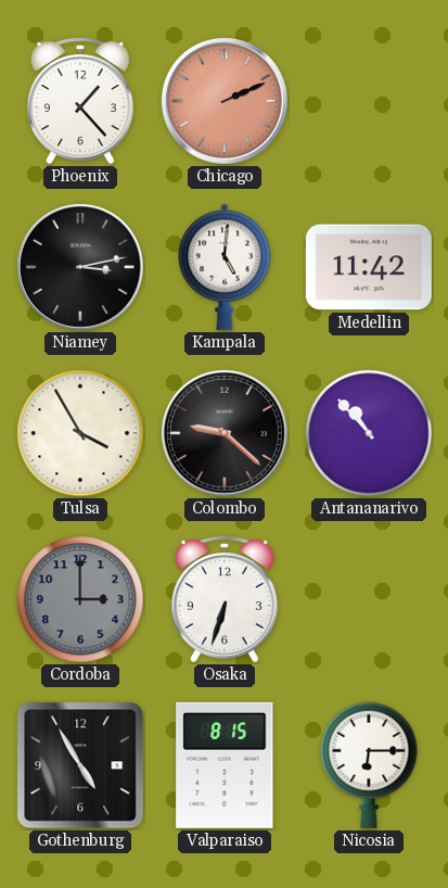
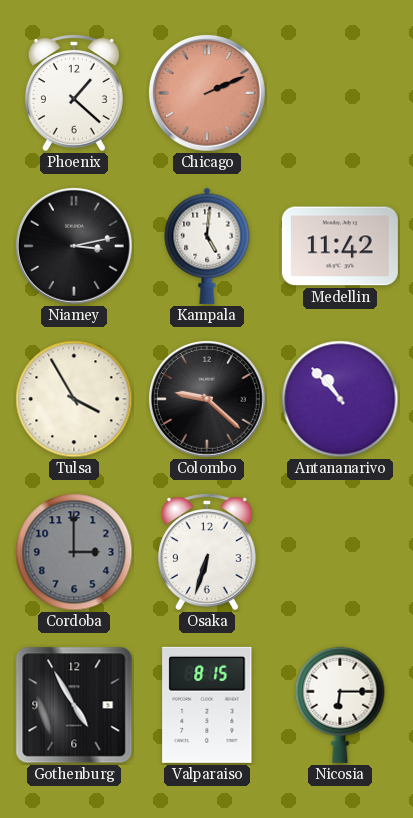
Phoenix: 1:23 -> 1:22 (74, 93)
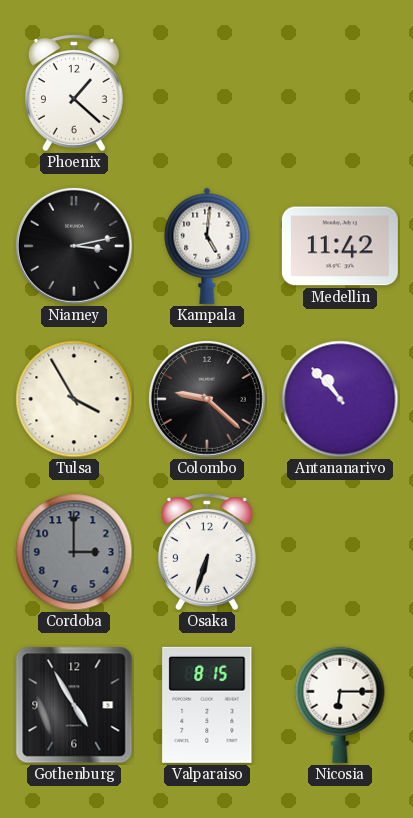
Chicago: 2:11 -> none (207, 93)
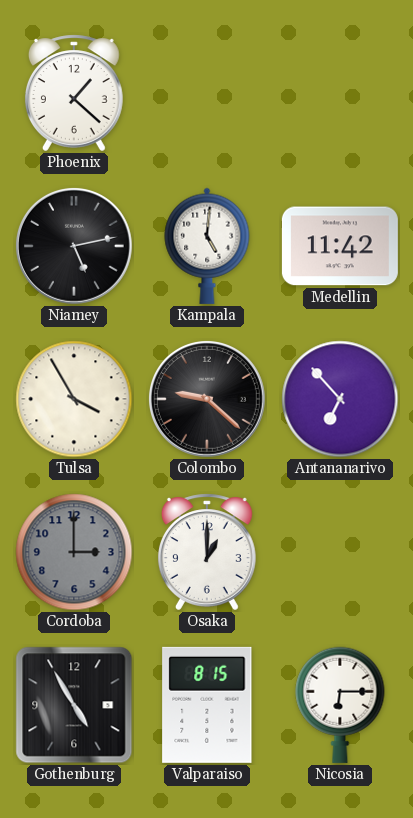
Niamey: 3:13 -> 5:13 (74, 246)
Antananarivo: 10:53 -> 6:53 (340, 399)
Osaka: 6:33 -> 1:00 (207, 552)
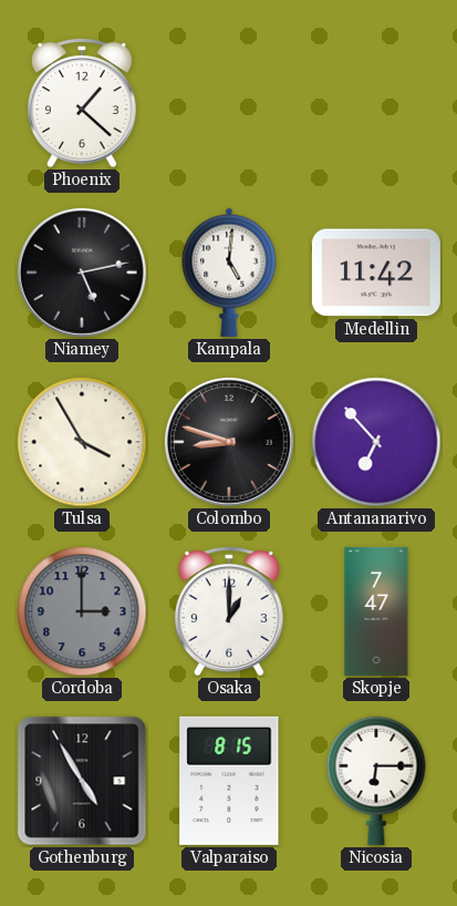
Colombo: 9:22 -> 8:48 (229, 442)
Skopje: none -> 7:47 (376, 611)
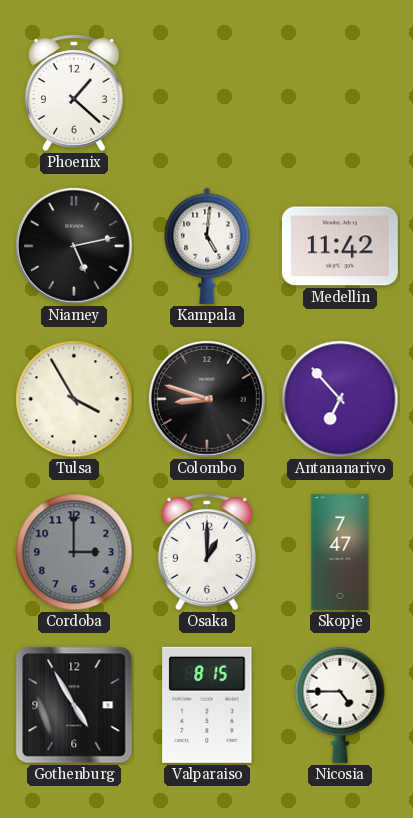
Nicosia: 6:15 -> 4:45 (340, 705)
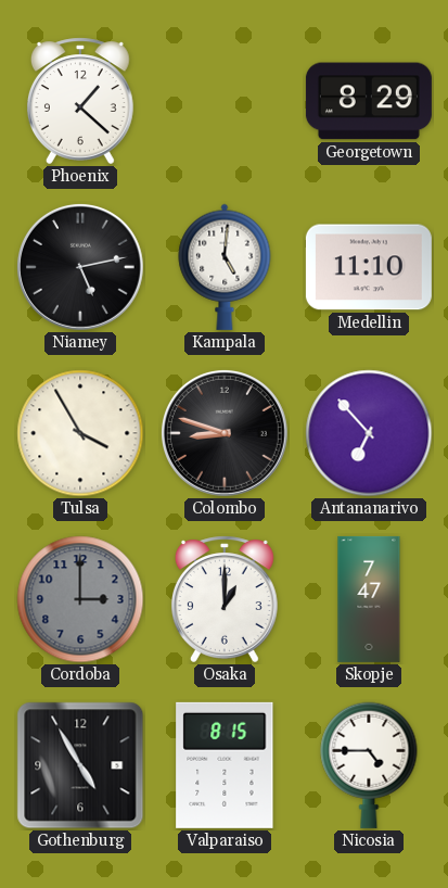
Georgetown: none -> 8:29 (369, 101)
Medellin: 11:42 -> 11:10 (369, 267)
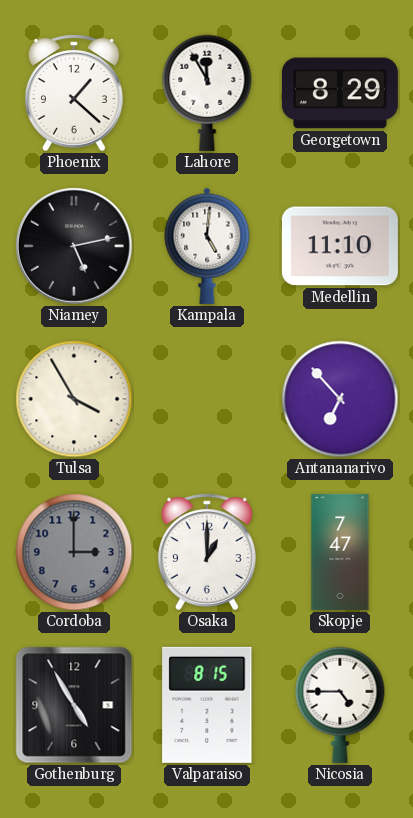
Lahore: none -> 11:55 (207, 93)
Colombo: 8:48 -> none (225, 433)
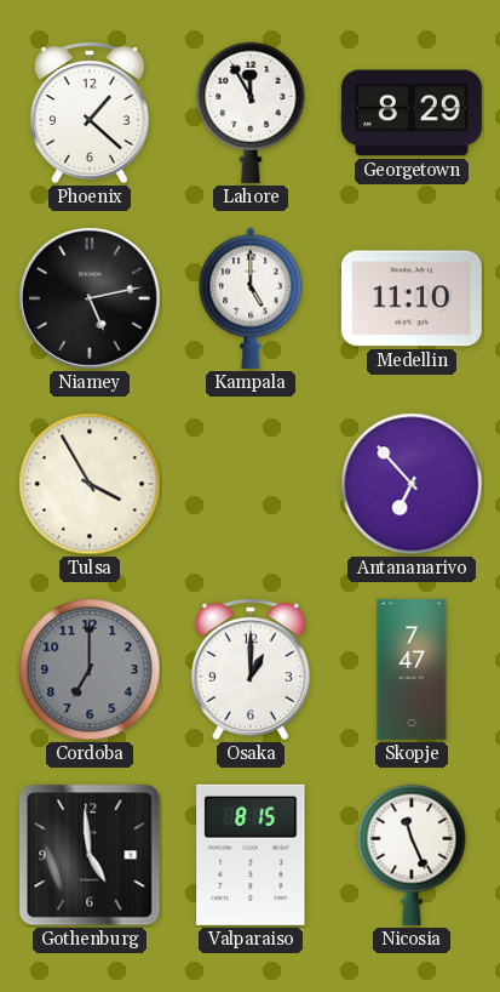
Kampala: 5:01 -> 5:00 (251, 298)
Cordoba: 3:00 -> 7:00 (90, 669)
Gothenburg: 4:55 -> 4:59 (90, 855)
Nicosia: 4:45 -> 11:26 (412, 855)
